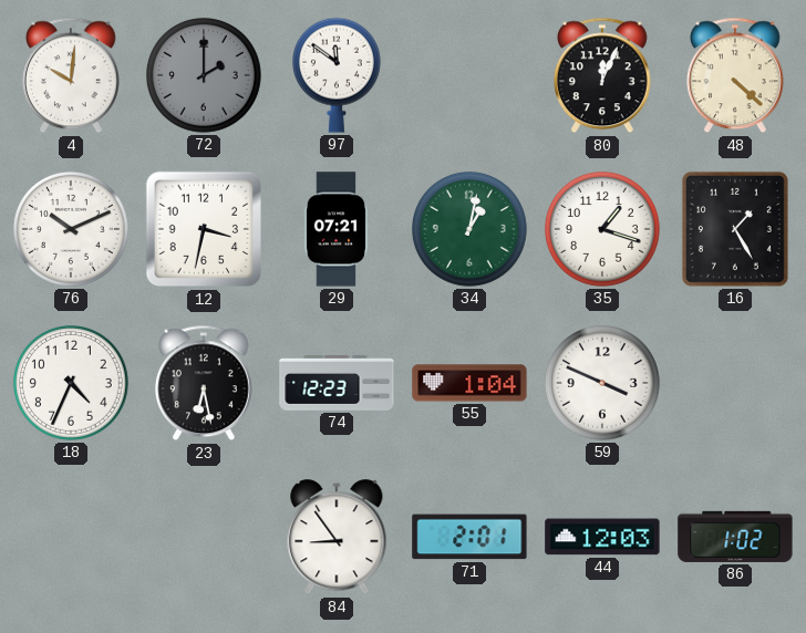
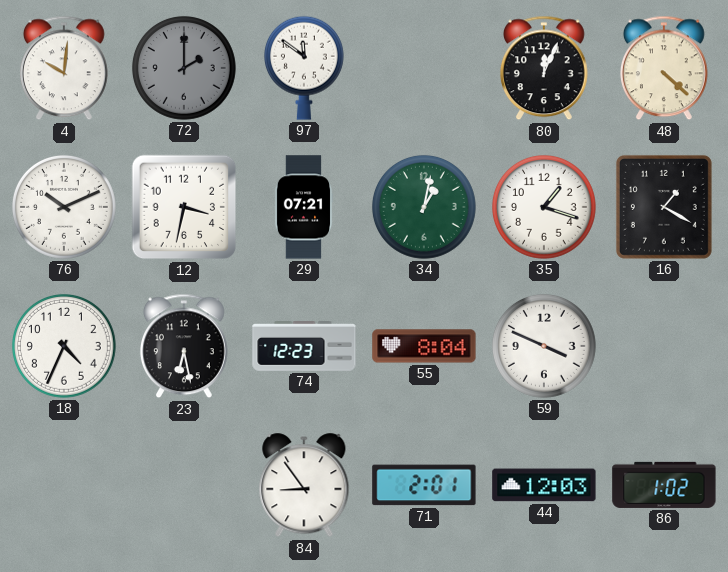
16: 1:25 -> 1:20 (664, 207)
55: 1:04 -> 8:04 (424, 346)
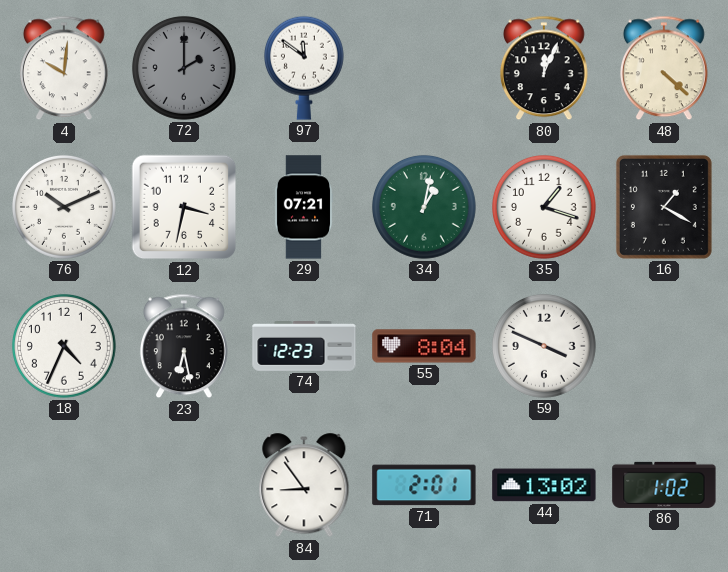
44: 12:03 -> 13:02 (544, 485)
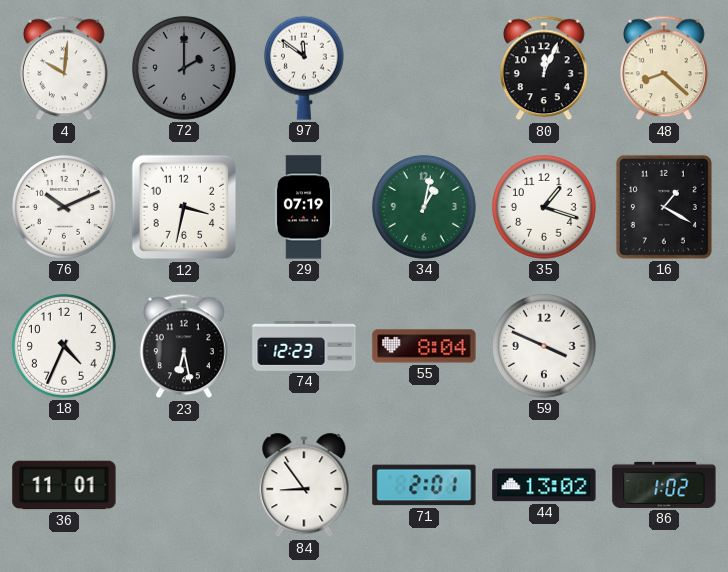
48: 4:22 -> 8:22 (664, 68)
29: 07:21 -> 07:19 (304, 207)
36: none -> 11:01 (64, 485)
